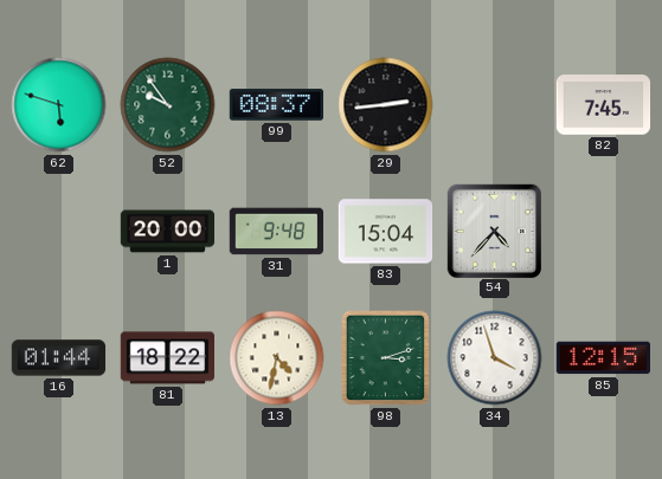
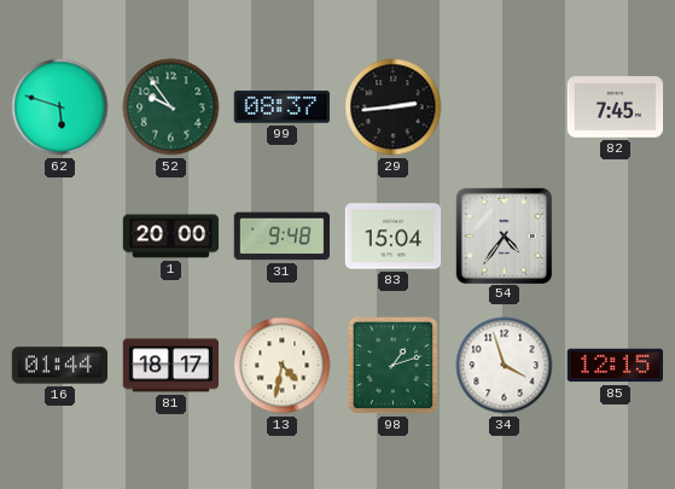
54: 4:37 -> 4:36 (504, 235)
81: 18:22 -> 18:17 (170, 366)
98: 3:12 -> 1:12 (394, 366)
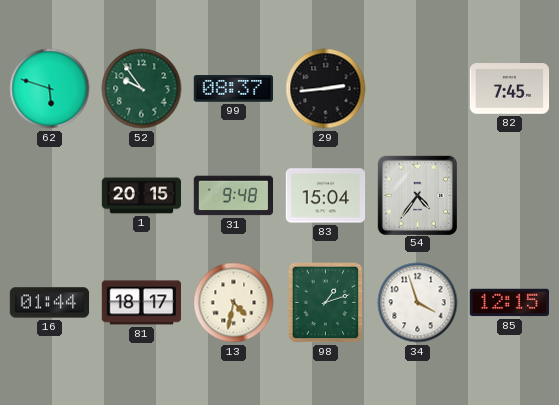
1: 20:00 -> 20:15 (142, 196)
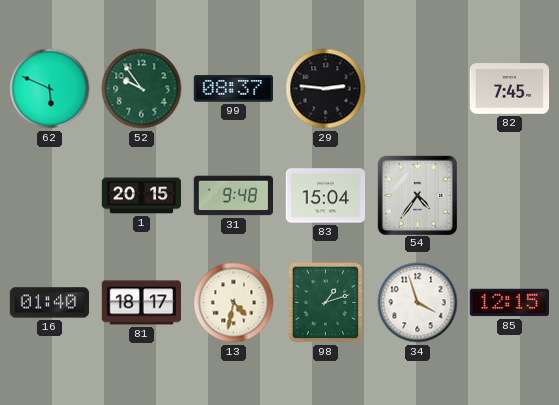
62: 5:48 -> 5:49 (50, 89)
29: 2:44 -> 2:46 (326, 89)
16: 01:44 -> 01:40 (50, 303)
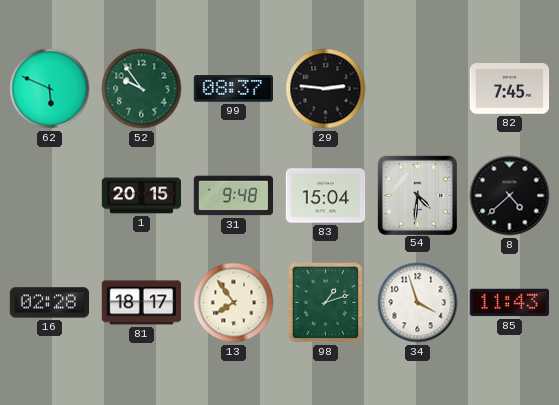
54: 4:36 -> 4:31 (417, 195)
8: none -> 4:38 (510, 196)
16: 01:40 -> 02:28 (50, 303)
13: 4:32 -> 7:54 (234, 303)
85: 12:15 -> 11:43 (509, 303)
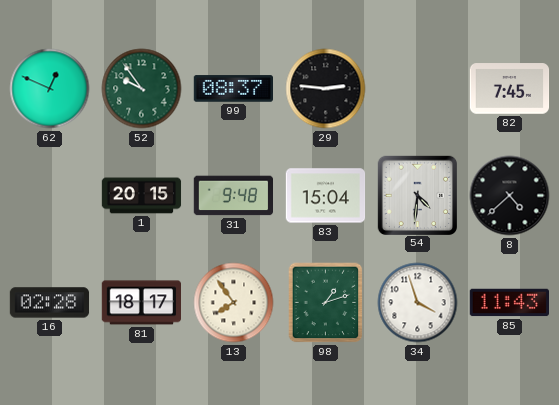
62: 5:49 -> 12:49 (50, 89)
